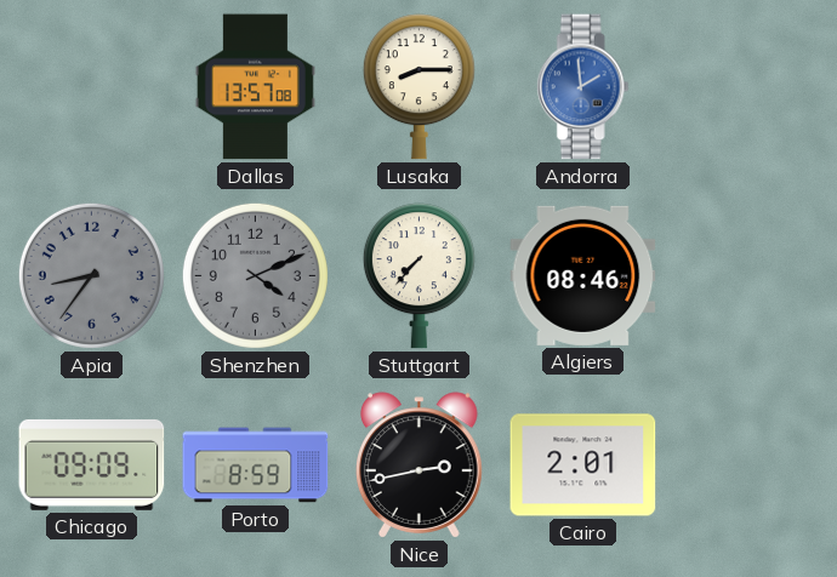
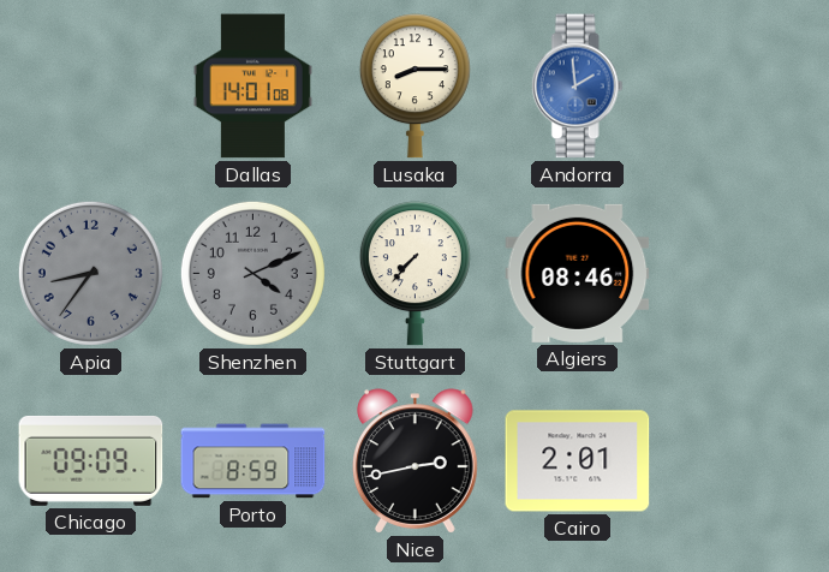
Dallas: 13:57 -> 14:01 (252, 87)
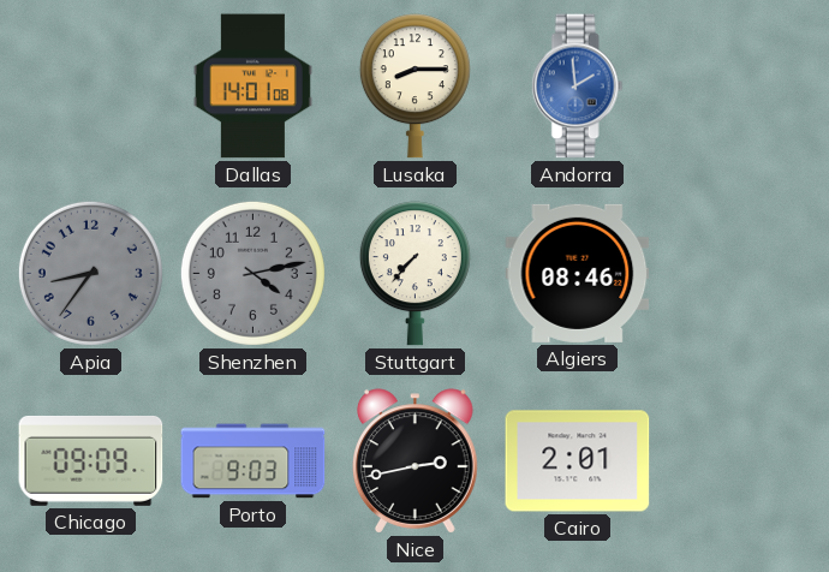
Shenzhen: 4:11 -> 4:13 (252, 273)
Porto: 8:59 -> 9:03 (254, 461)
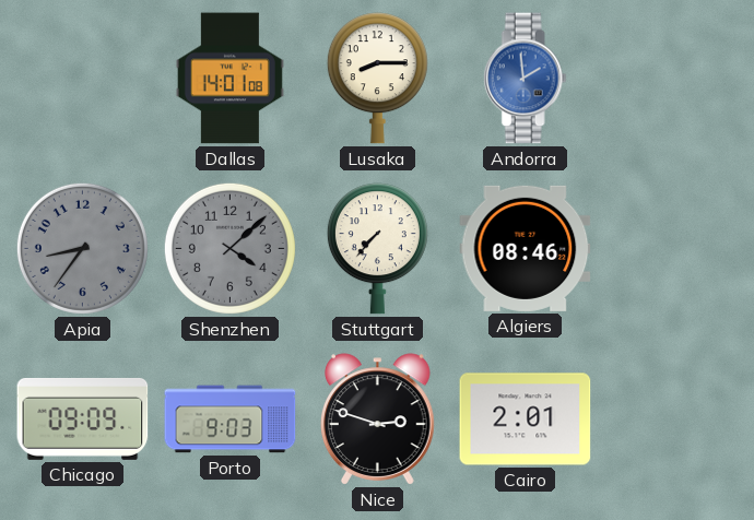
Shenzhen: 4:13 -> 4:08 (229, 248)
Nice: 2:43 -> 2:48 (378, 419)
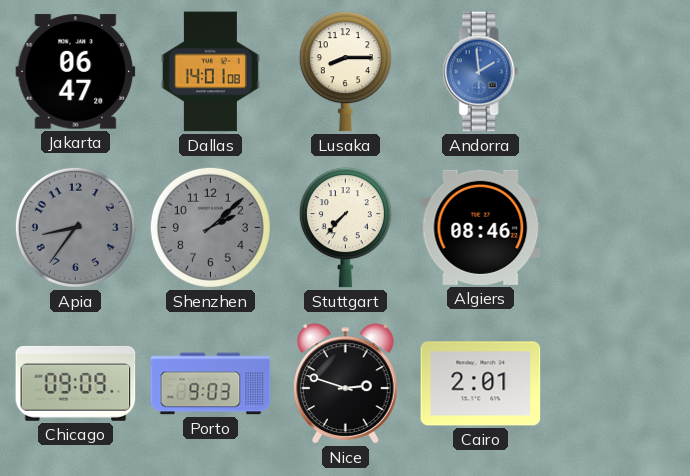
Jakarta: none -> 06:47 (76, 72)
Shenzhen: 4:08 -> 2:08 (210, 227)
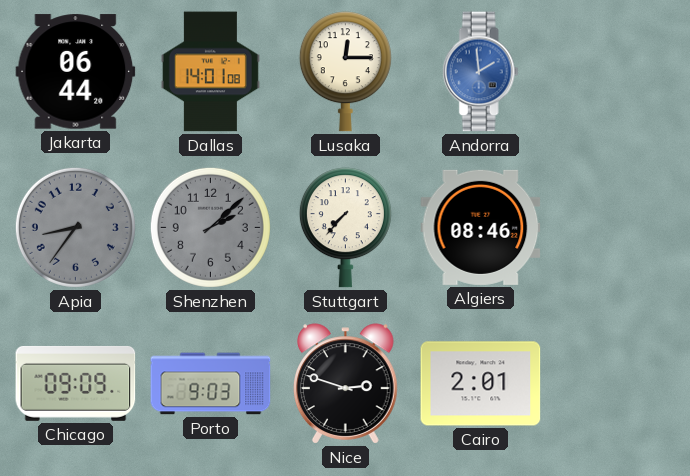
Jakarta: 06:47 -> 06:44 (76, 72)
Lusaka: 8:15 -> 12:15 (345, 72)
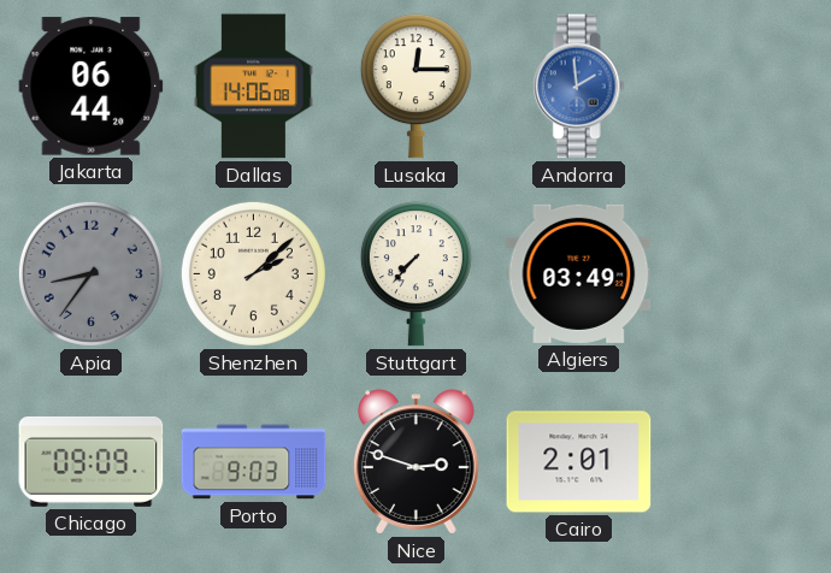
Dallas: 14:01 -> 14:06 (253, 87)
Shenzhen dial: grey -> cream (253, 273)
Algiers: 08:46 -> 03:49 (579, 273)
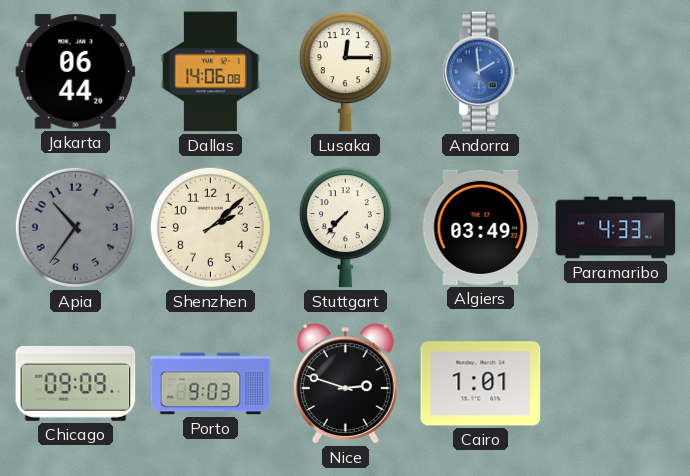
Apia: 8:36 -> 10:36 (75, 227)
Paramaribo: none -> 4:33 (616, 228)
Cairo: 2:01 -> 1:01 (481, 384)
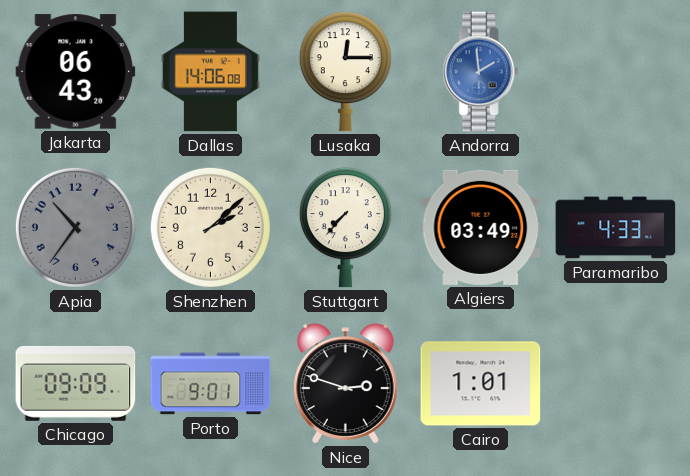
Jakarta: 06:44 -> 06:43 (76, 72)
Porto: 9:03 -> 9:01 (211, 384)
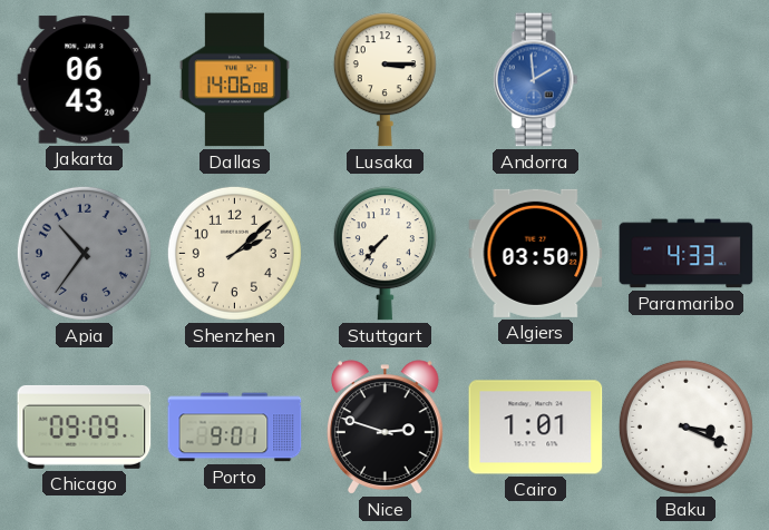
Lusaka: 12:15 -> 3:15 (384, 80)
Algiers: 03:49 -> 03:50 (536, 253)
Baku: none -> 3:19 (685, 426)
